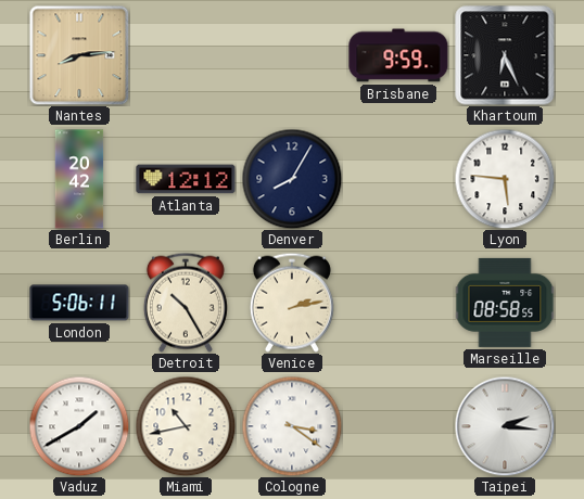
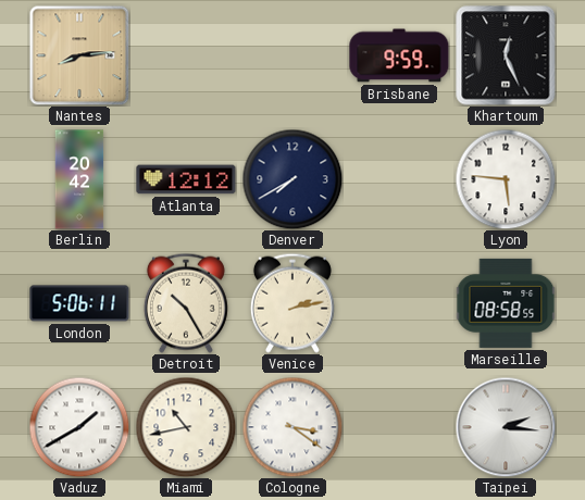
Khartoum: 6:26 -> 12:26 (506, 55)
Denver: 8:05 -> 7:40 (292, 179)
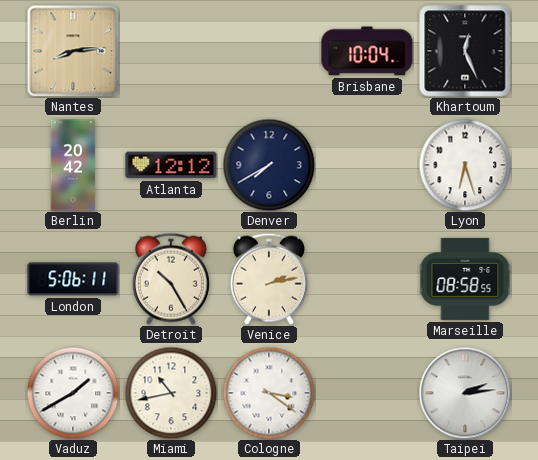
Brisbane: 9:59 -> 10:04 (367, 51)
Lyon: 5:46 -> 6:27 (465, 165)
Taipei: 2:16 -> 2:14 (465, 393)
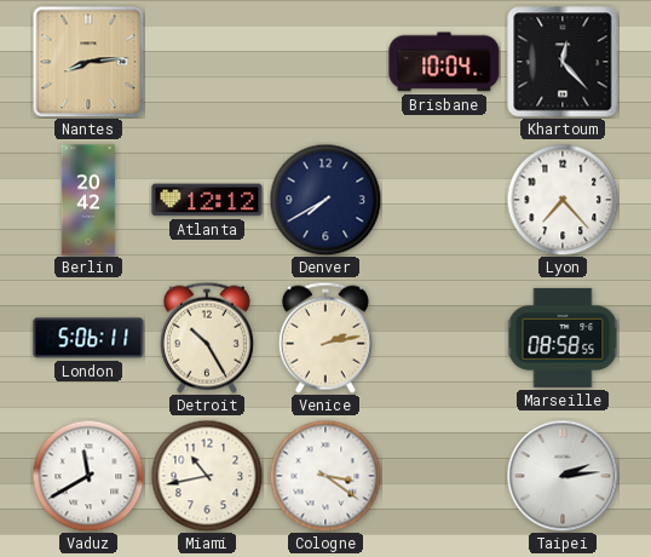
Khartoum: 12:26 -> 12:23 (563, 62)
Lyon: 6:27 -> 7:23 (563, 200)
Vaduz: 1:40 -> 11:40 (88, 476)
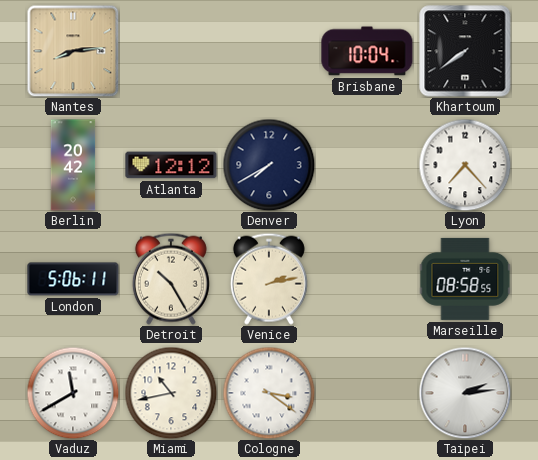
Khartoum: 12:23 -> 7:39 (465, 51)
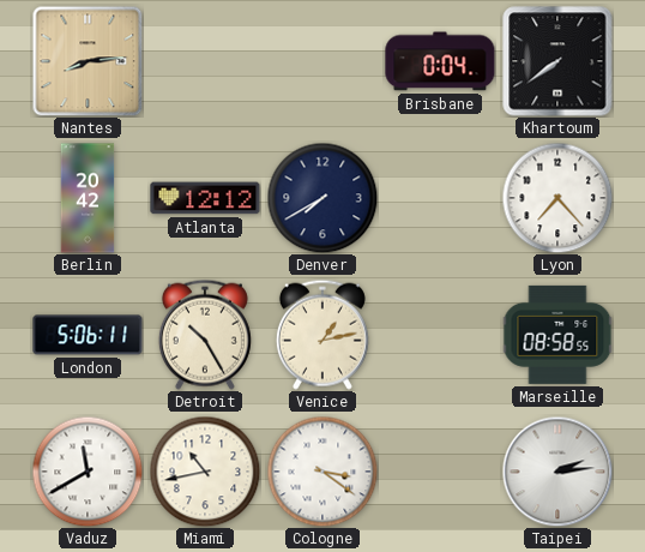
Brisbane: 10:04 -> 0:04 (440, 61)
Venice: 2:13 -> 1:13 (322, 335)
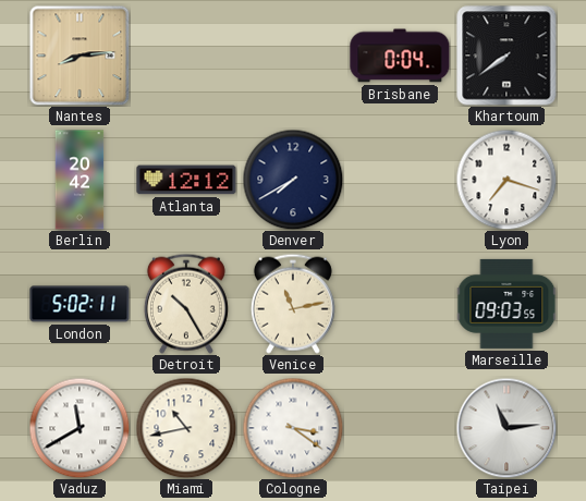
Lyon: 7:23 -> 7:18 (506, 180)
London: 5:06 -> 5:02 (80, 304)
Venice: 1:13 -> 11:13 (293, 304)
Marseille: 08:58 -> 09:03 (506, 304)
Taipei: 2:14 -> 11:14 (506, 428)
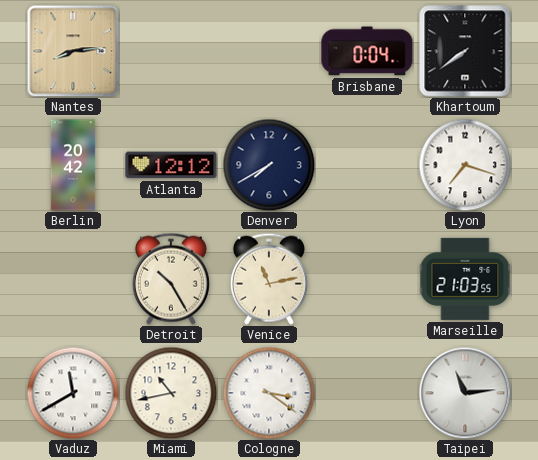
London: 5:02 -> none (80, 304)
Marseille: 09:03 -> 21:03 (465, 279)
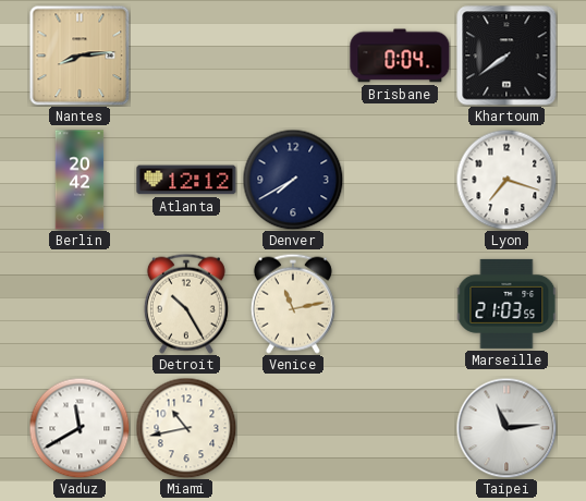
Cologne: 3:21 -> none (269, 393)
